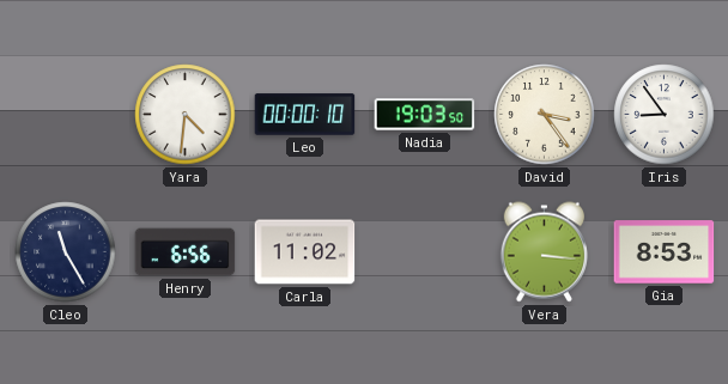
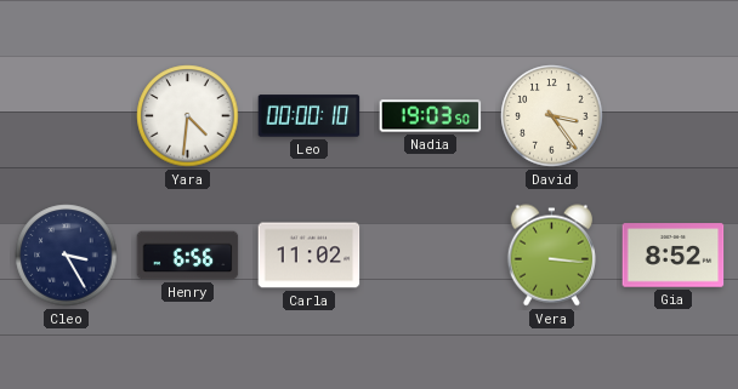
Iris: 8:54 -> none (665, 115)
Cleo: 11:25 -> 3:25 (67, 256)
Gia: 8:53 -> 8:52 (674, 256)
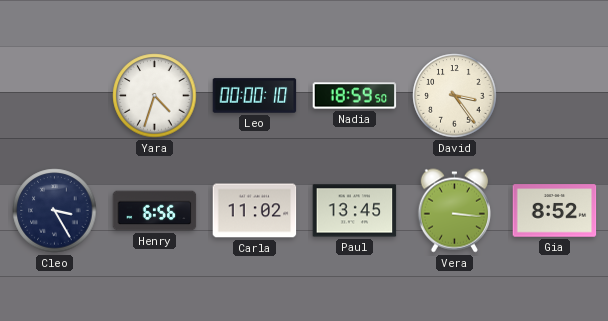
Yara: 4:31 -> 4:33 (155, 96)
Nadia: 19:03 -> 18:59 (355, 96)
Paul: none -> 13:45 (355, 211)
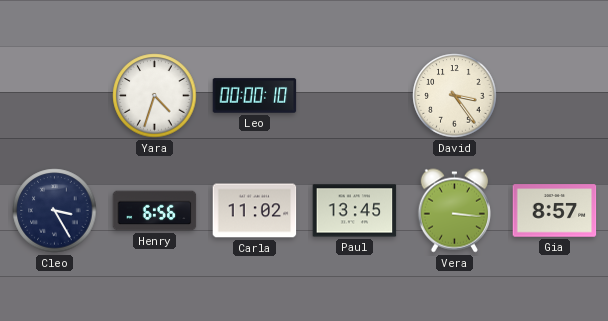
Nadia: 18:59 -> none (355, 96)
Gia: 8:52 -> 8:57 (555, 211)
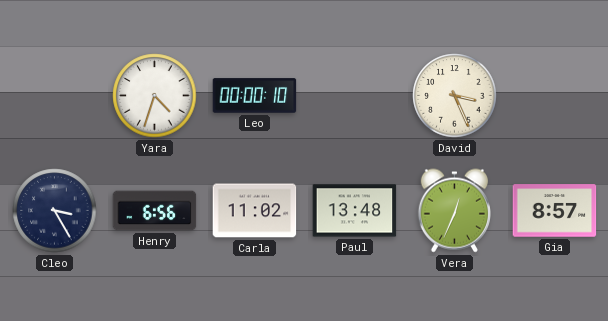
David: 3:24 -> 3:26 (455, 96)
Paul: 13:45 -> 13:48 (355, 211)
Vera: 3:16 -> 12:34 (454, 211)
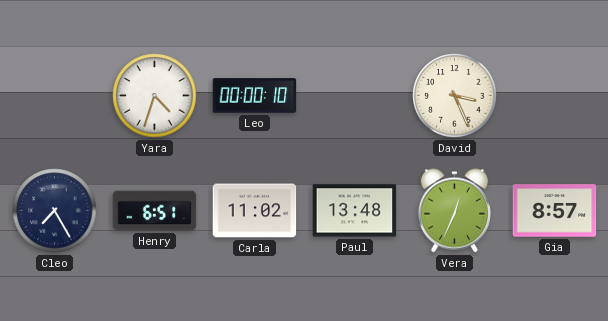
Cleo: 3:25 -> 7:25 (55, 211)
Henry: 6:56 -> 6:51 (155, 211)
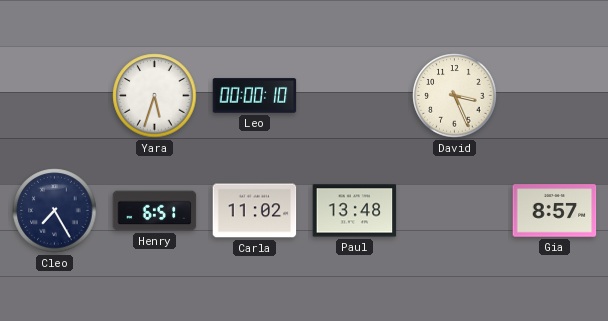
Yara: 4:33 -> 5:33 (155, 96)
Vera: 12:34 -> none (454, 211)
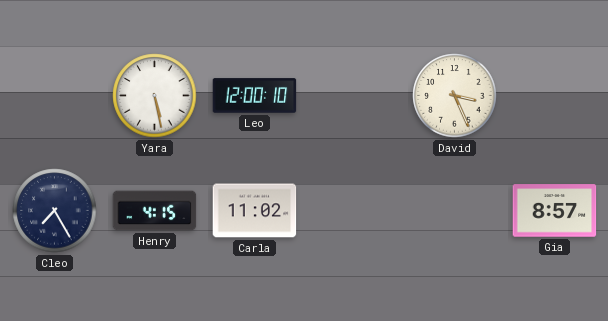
Yara: 5:33 -> 5:28 (155, 96)
Leo: 00:00 -> 12:00 (255, 96)
Henry: 6:51 -> 4:15 (155, 211)
Paul: 13:48 -> none (355, 211)
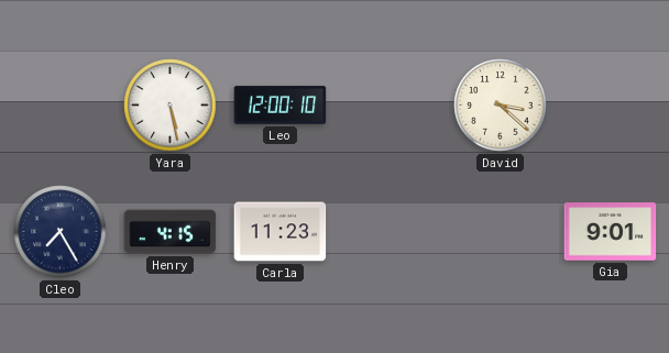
David: 3:26 -> 3:22 (501, 106)
Carla: 11:02 -> 11:23 (281, 232)
Gia: 8:57 -> 9:01 (611, 232)
